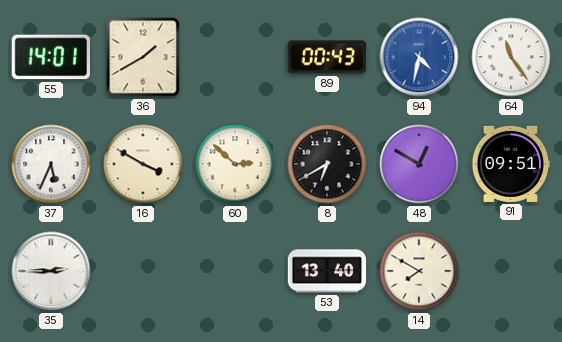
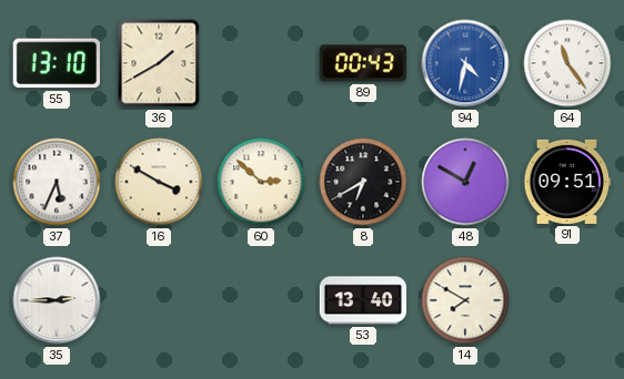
55: 14:01 -> 13:10 (56, 63)
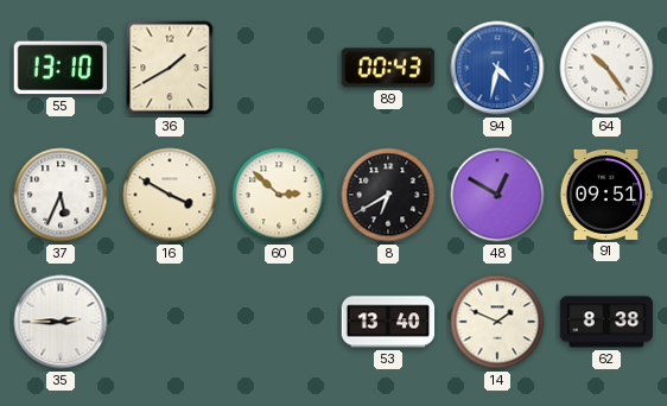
64: 11:24 -> 10:24 (606, 68)
14: 7:50 -> 1:49 (497, 322)
62: none -> 8:38 (606, 322)
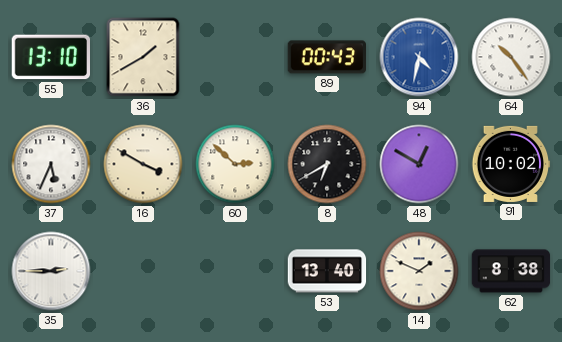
91: 09:51 -> 10:02 (511, 164)
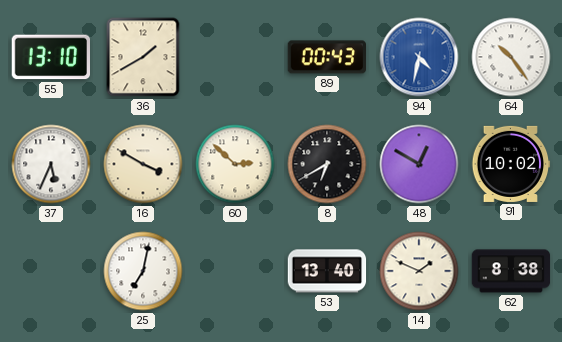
35: 2:45 -> none (51, 271)
25: none -> 7:02 (143, 271)
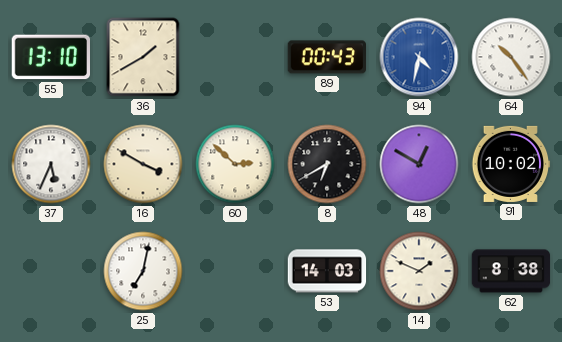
53: 13:40 -> 14:03 (327, 271)
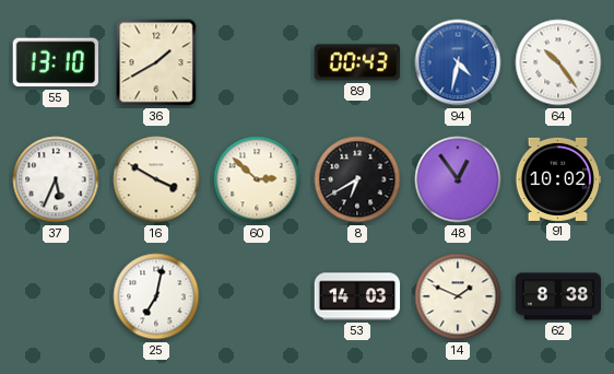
48: 12:50 -> 12:54 (458, 179)
